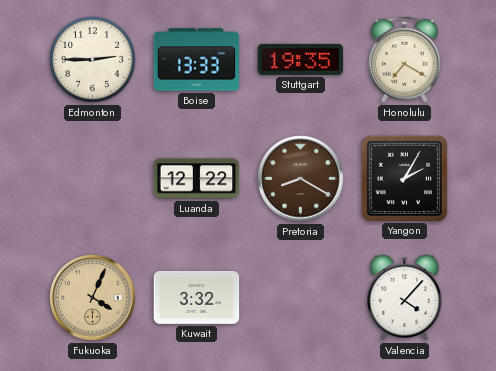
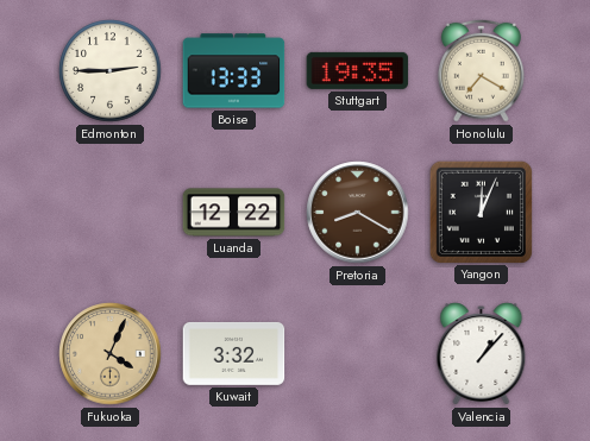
Yangon: 2:05 -> 12:04 (481, 212)
Valencia: 4:07 -> 1:07 (482, 354)
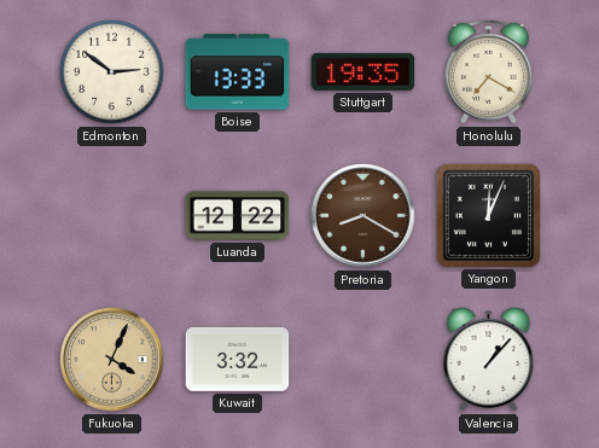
Edmonton: 2:45 -> 2:51 (112, 72)
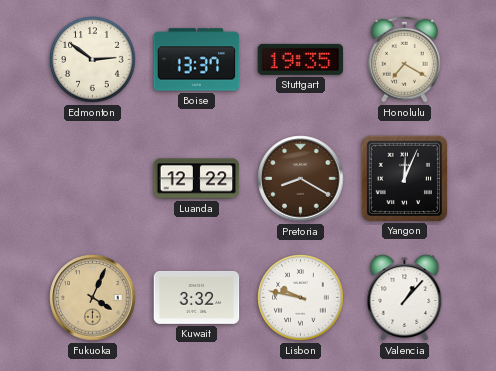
Boise: 13:33 -> 13:37 (197, 60)
Lisbon: none -> 9:47 (301, 298)
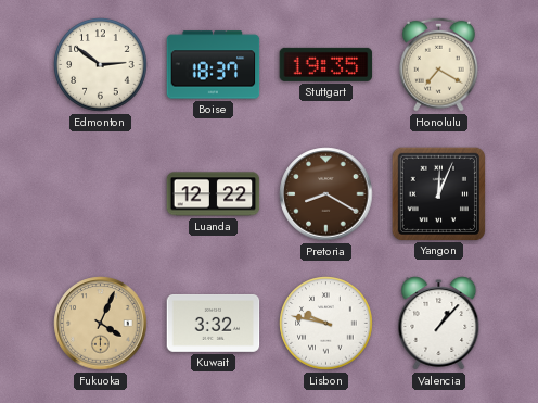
Boise: 13:37 -> 18:37 (214, 65)
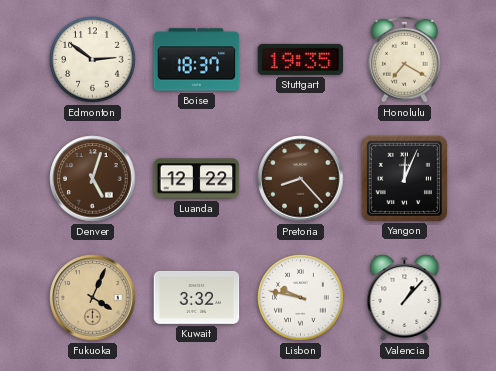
Denver: none -> 5:03 (93, 179)
Pretoria: 8:20 -> 8:23 (301, 179)
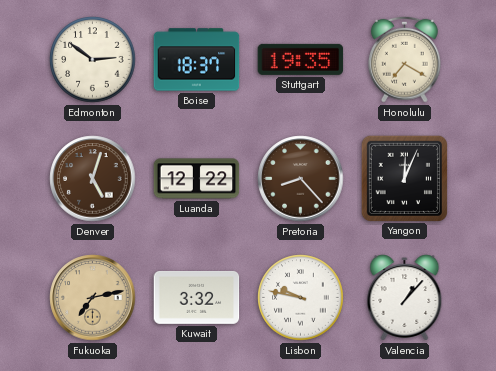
Fukuoka: 4:04 -> 7:13 (93, 298)
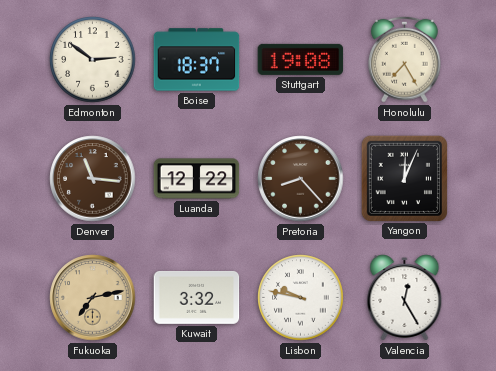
Stuttgart: 19:35 -> 19:08 (301, 59)
Honolulu: 7:20 -> 7:25 (404, 59)
Denver: 5:03 -> 11:16 (93, 179)
Valencia: 1:07 -> 12:25 (405, 298)
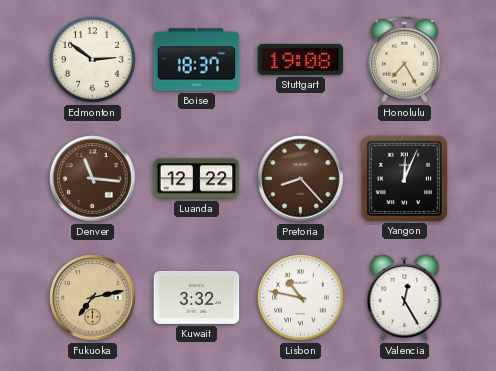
Lisbon: 9:47 -> 10:47 (301, 298)
